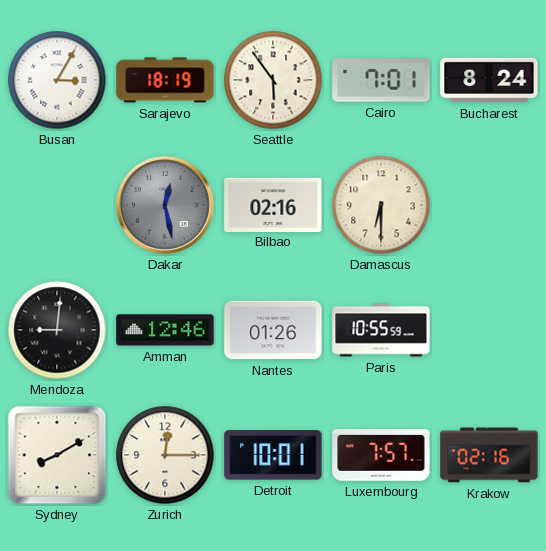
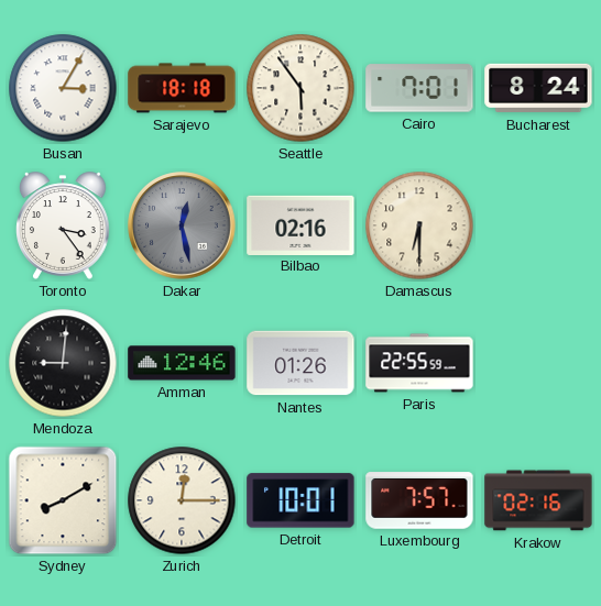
Sarajevo: 18:19 -> 18:18 (182, 88)
Toronto: none -> 3:24 (63, 225)
Paris: 10:55 -> 22:55 (419, 363)
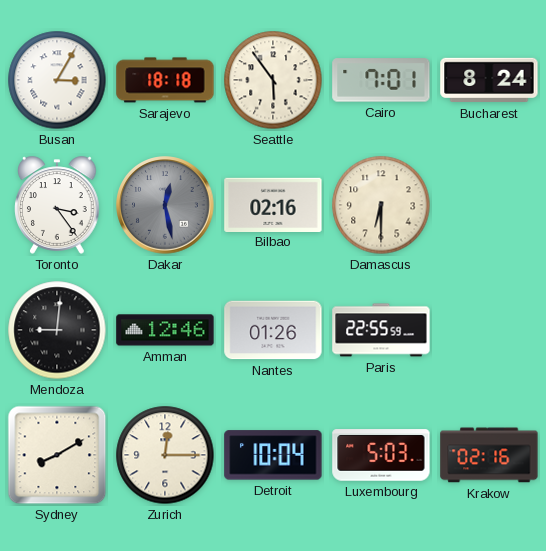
Detroit: 10:01 -> 10:04 (273, 455)
Luxembourg: 7:57 -> 5:03 (381, 455)
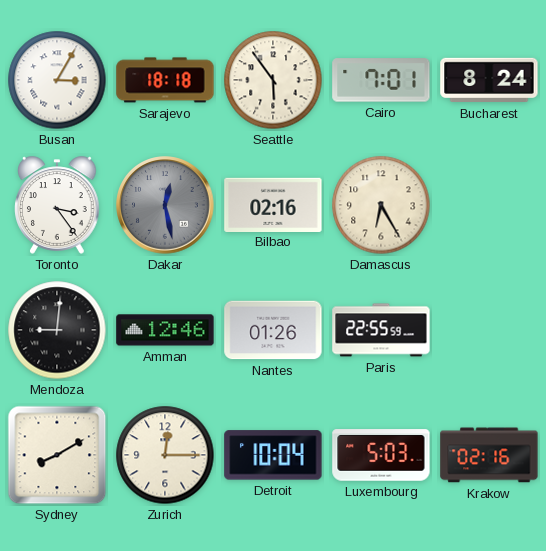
Damascus: 6:30 -> 6:25 (381, 205)
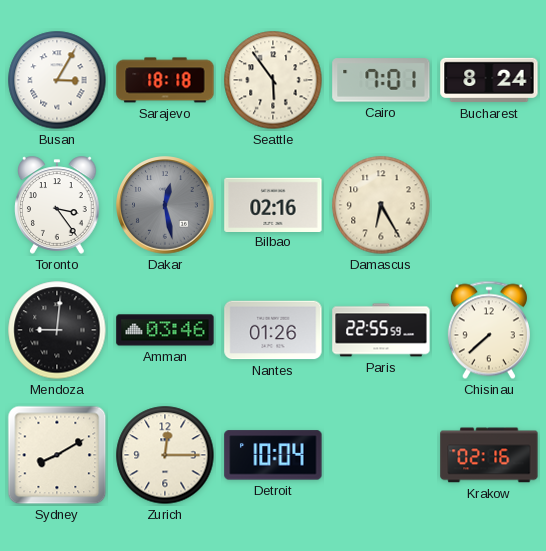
Amman: 12:46 -> 03:46 (165, 330)
Chisinau: none -> 7:38 (489, 330)
Luxembourg: 5:03 -> none (381, 455)
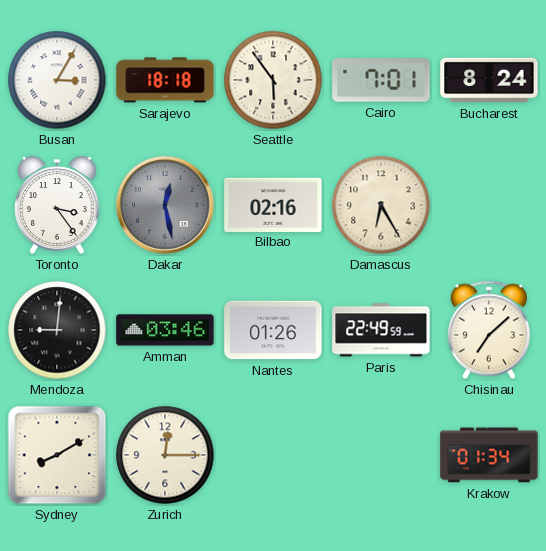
Paris: 22:55 -> 22:49 (381, 330)
Chisinau: 7:38 -> 7:08 (489, 330)
Detroit: 10:04 -> none (273, 455)
Krakow: 02:16 -> 01:34 (489, 455)
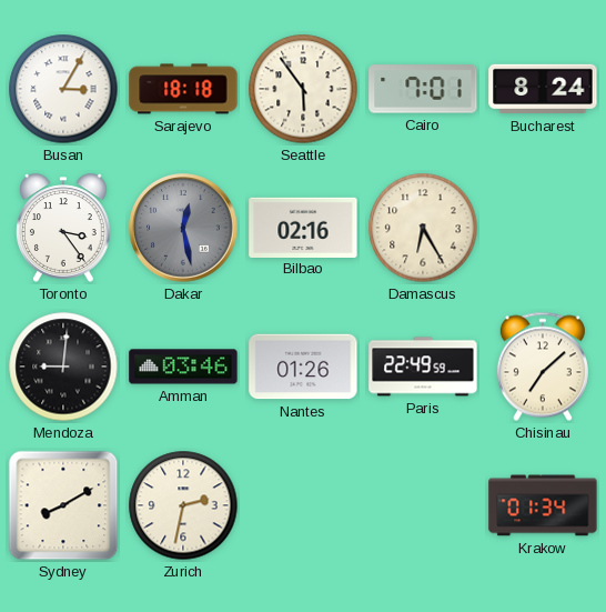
Zurich: 12:15 -> 2:32 (183, 505)
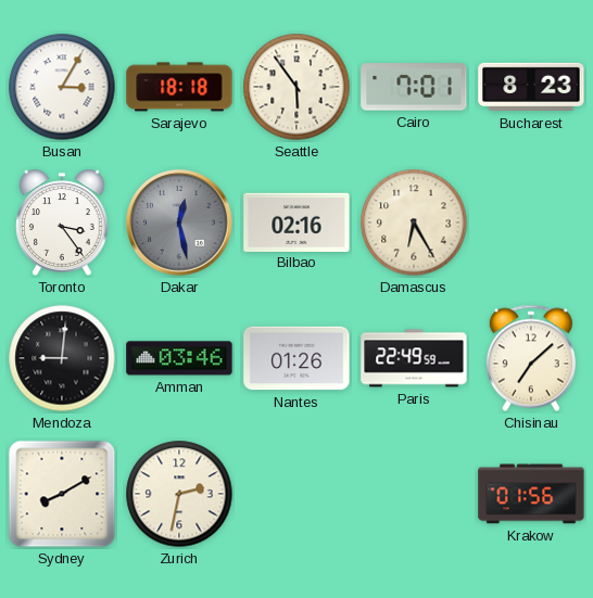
Bucharest: 8:24 -> 8:23 (531, 87)
Krakow: 01:34 -> 01:56 (531, 494)
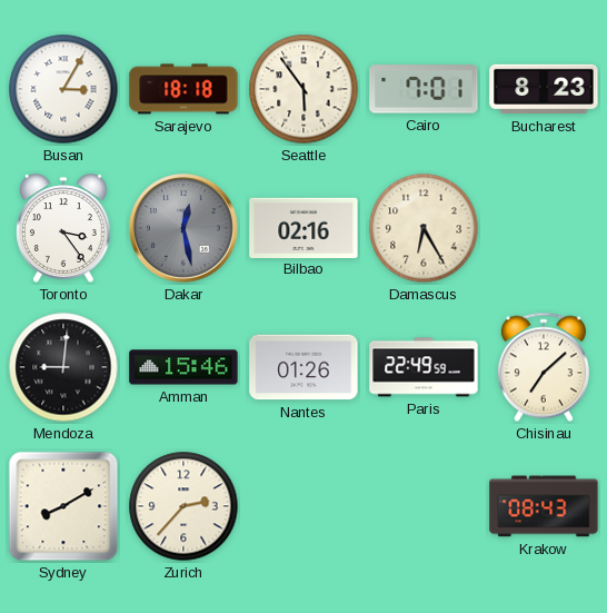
Amman: 03:46 -> 15:46 (183, 367)
Zurich: 2:32 -> 2:37 (183, 506)
Krakow: 01:56 -> 08:43 (544, 506)
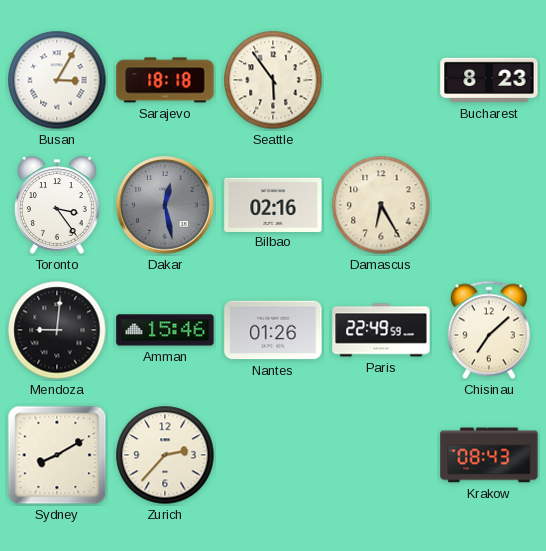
Cairo: 7:01 -> none (424, 89)
